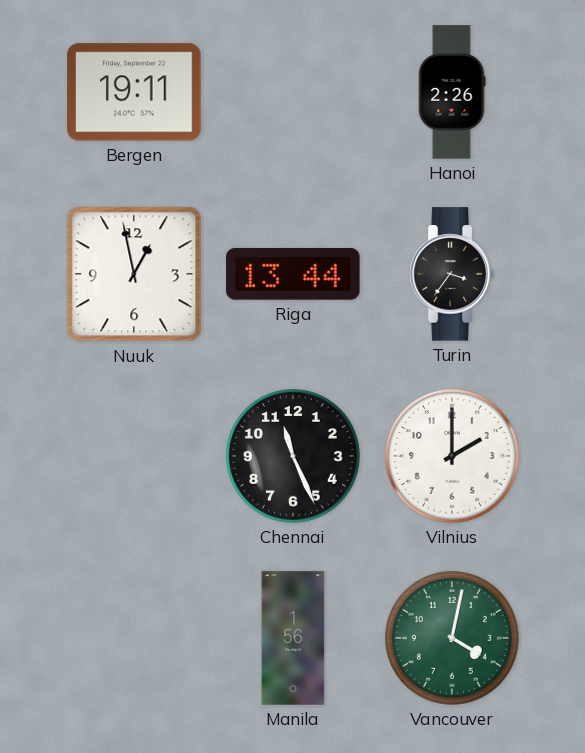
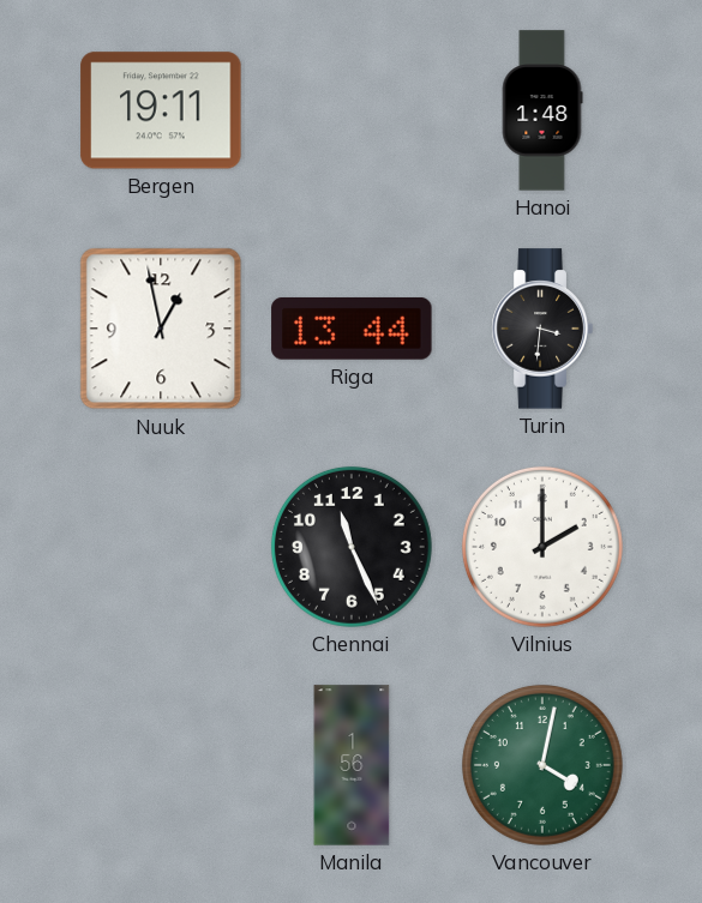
Hanoi: 2:26 -> 1:48 (542, 110)
Turin: 3:36 -> 3:31 (542, 329)
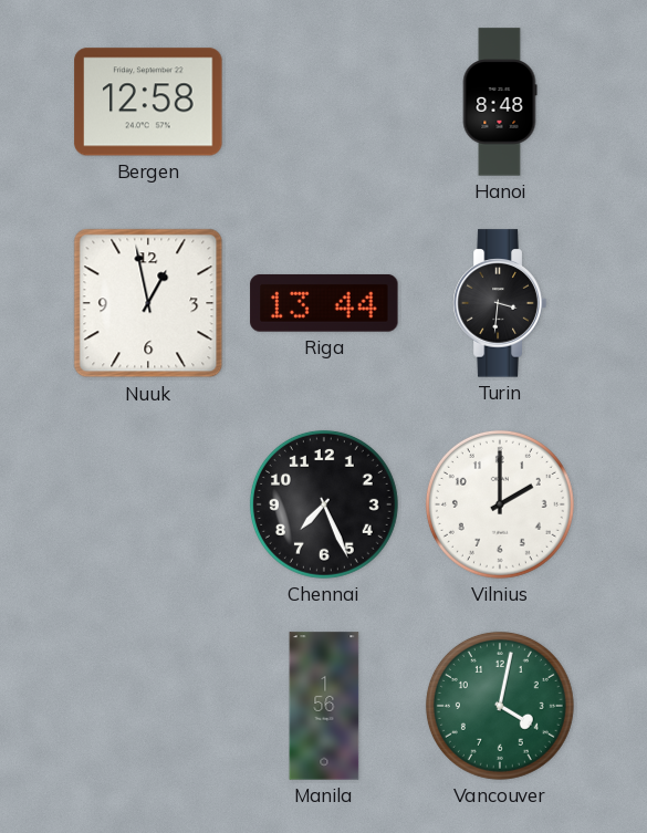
Bergen: 19:11 -> 12:58 (148, 102)
Hanoi: 1:48 -> 8:48 (500, 102)
Chennai: 11:26 -> 7:26 (324, 504)
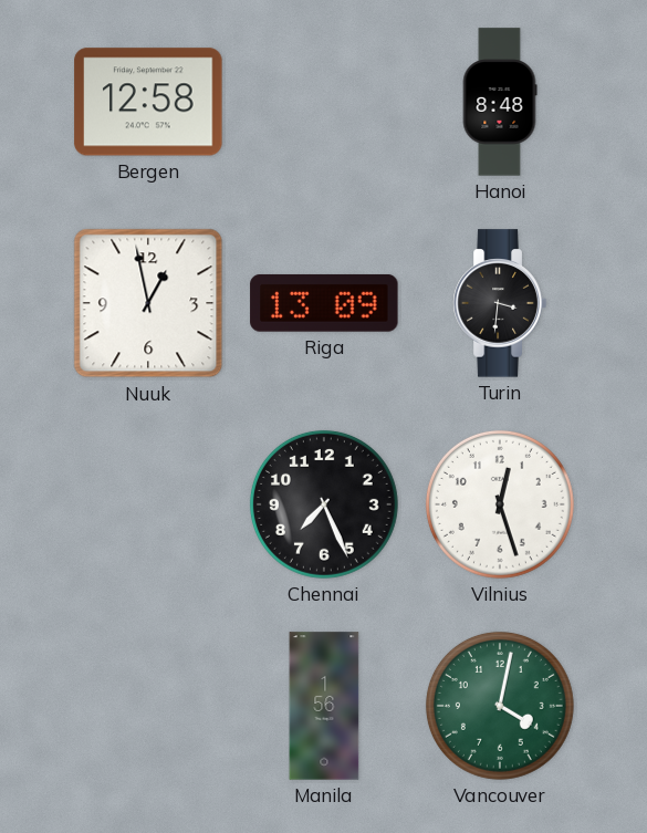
Riga: 13:44 -> 13:09 (324, 303)
Vilnius: 2:00 -> 12:27 (500, 504)
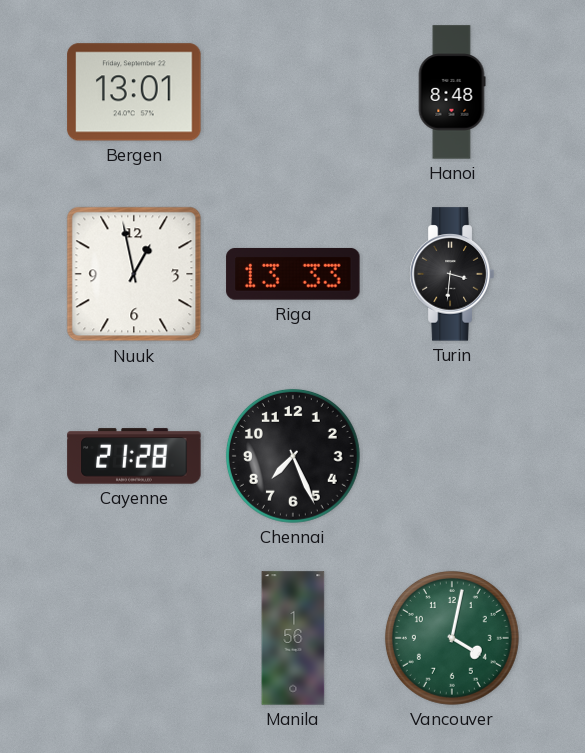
Bergen: 12:58 -> 13:01 (134, 92)
Riga: 13:09 -> 13:33 (293, 274)
Cayenne: none -> 21:28 (134, 456)
Vilnius: 12:27 -> none (500, 504)
